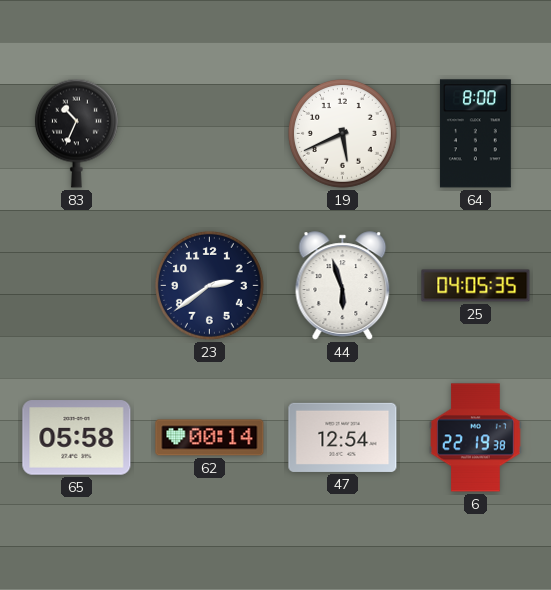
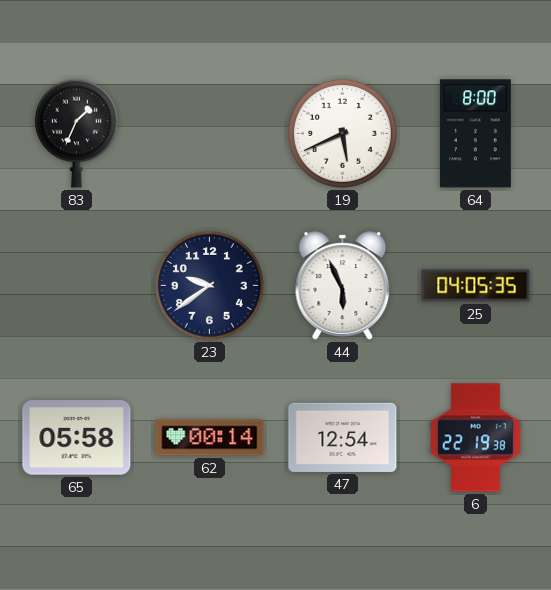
83: 10:34 -> 1:34 (76, 133)
23: 2:39 -> 9:39 (209, 285)
44: 5:57 -> 5:56 (343, 286)
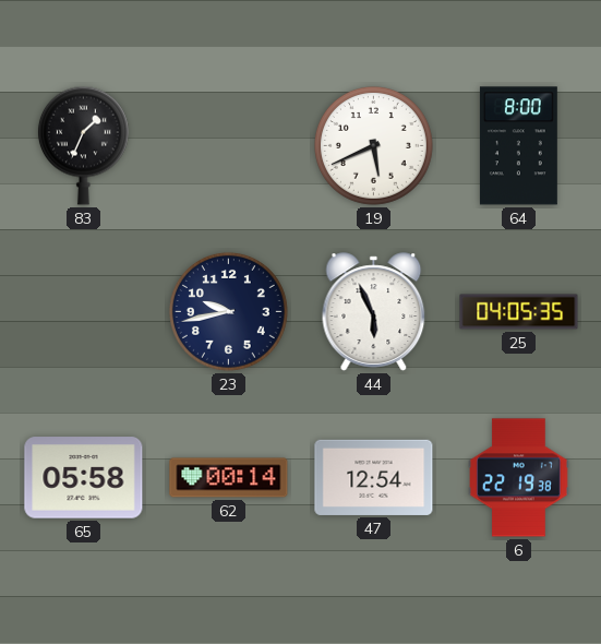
23: 9:39 -> 9:43 (228, 311)
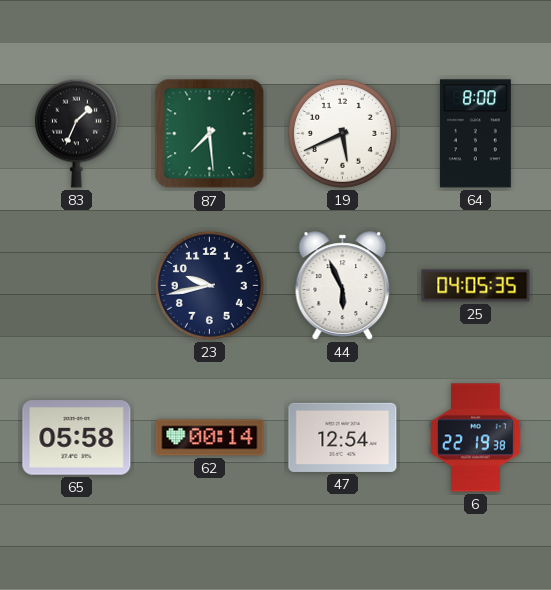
87: none -> 7:29 (210, 134)
